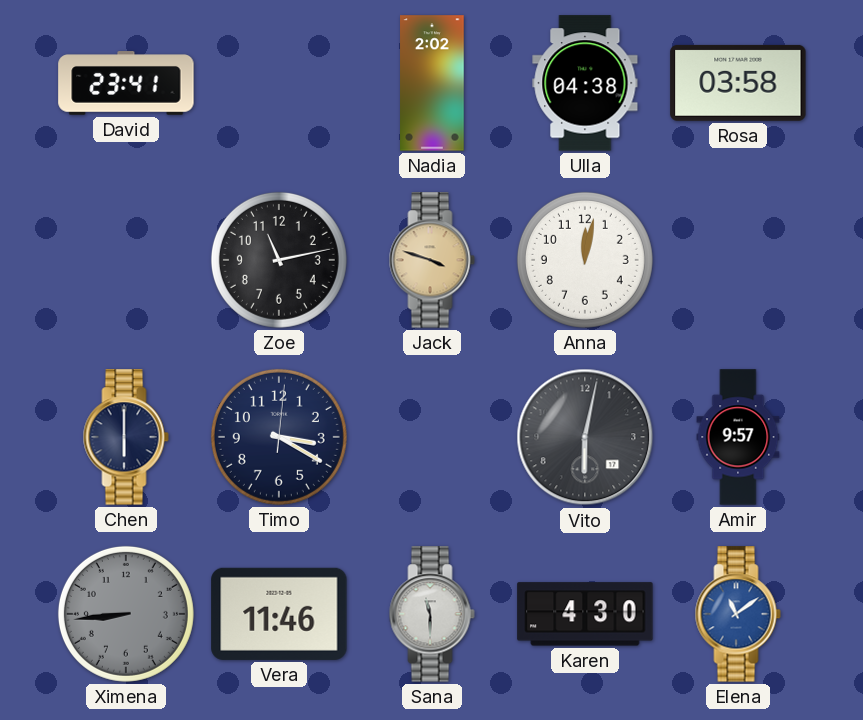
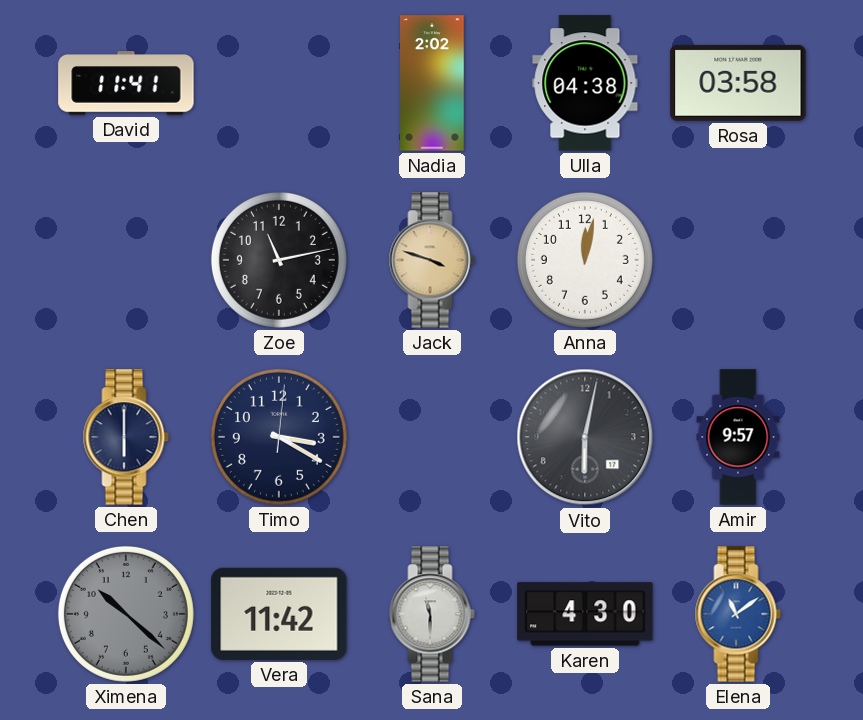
David: 23:41 -> 11:41 (126, 83)
Ximena: 8:44 -> 10:22 (126, 614)
Vera: 11:46 -> 11:42 (279, 614)
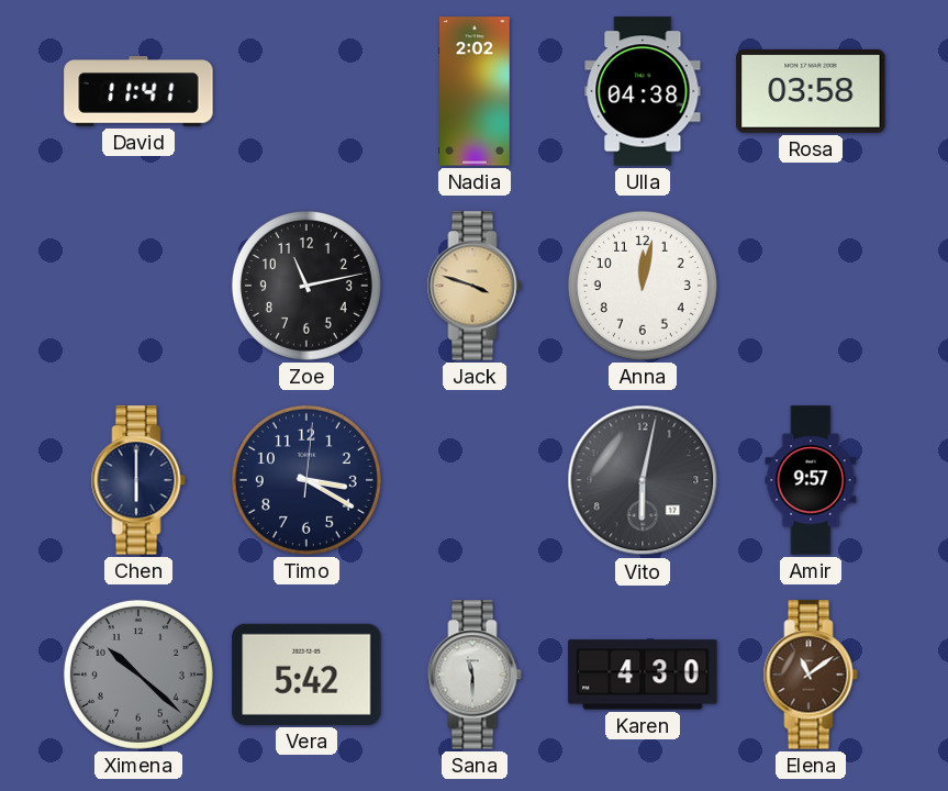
Vera: 11:42 -> 5:42 (306, 675)
Elena dial: blue -> brown (811, 675)
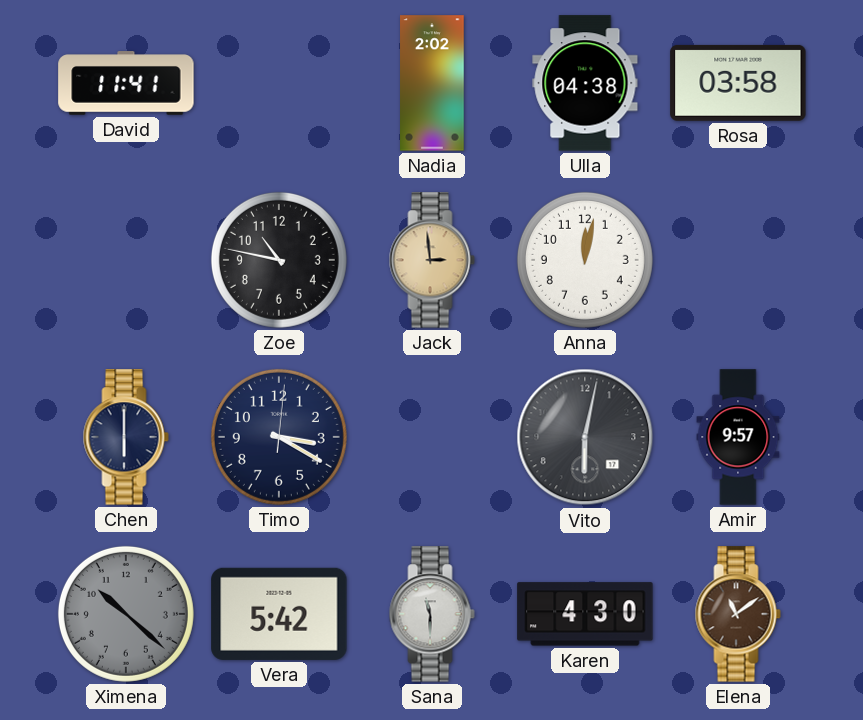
Zoe: 11:13 -> 10:47 (279, 260)
Jack: 3:48 -> 2:59 (432, 260)
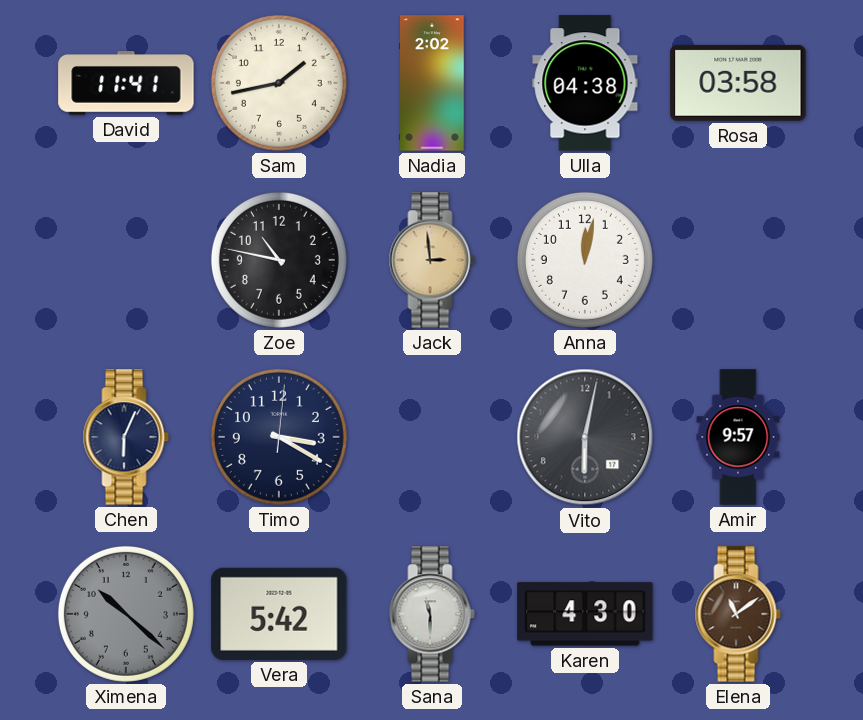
Sam: none -> 1:43 (279, 83)
Chen: 6:00 -> 6:04 (126, 437)
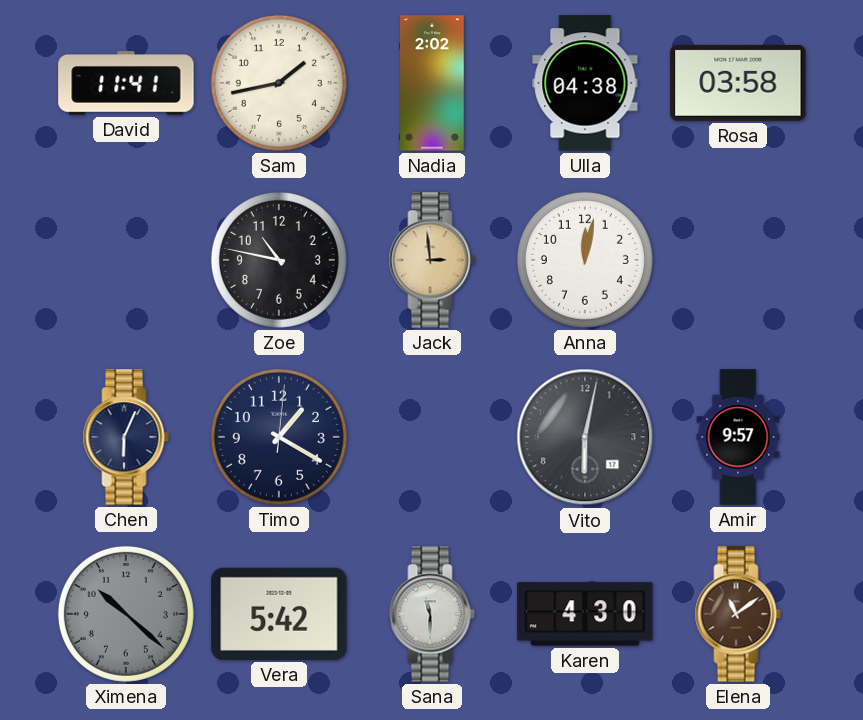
Timo: 3:20 -> 1:20 (279, 437)
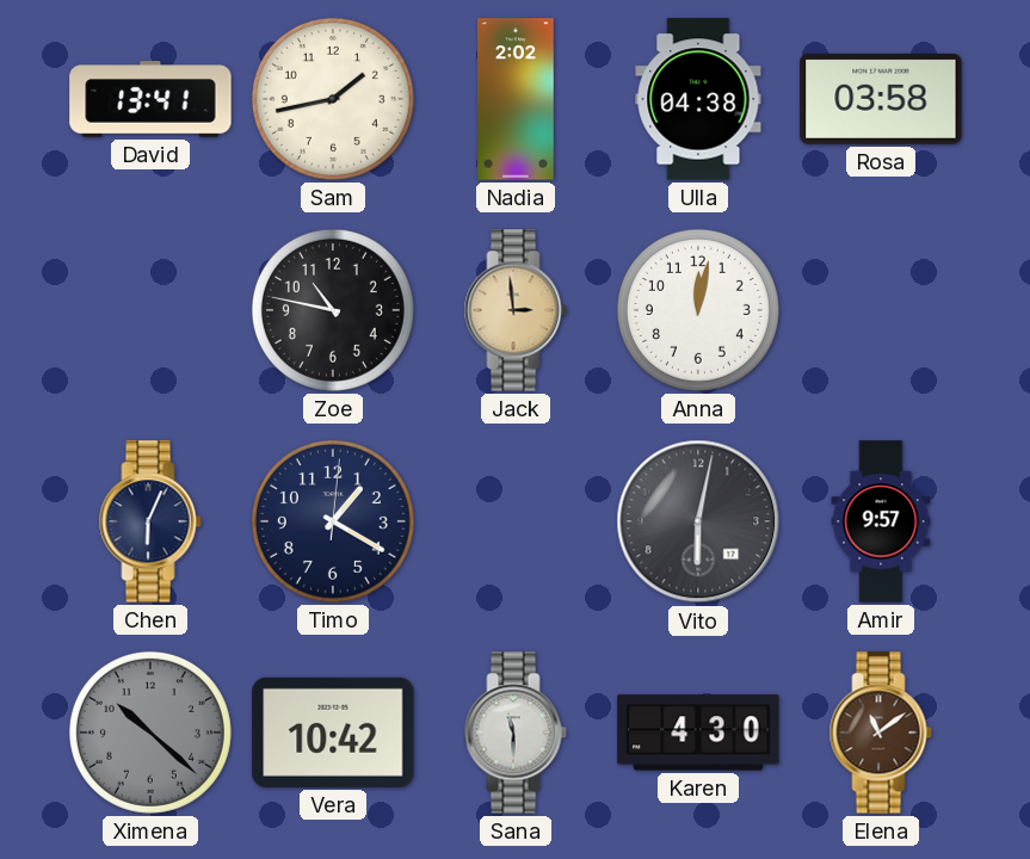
David: 11:41 -> 13:41 (150, 99)
Vera: 5:42 -> 10:42 (333, 733)
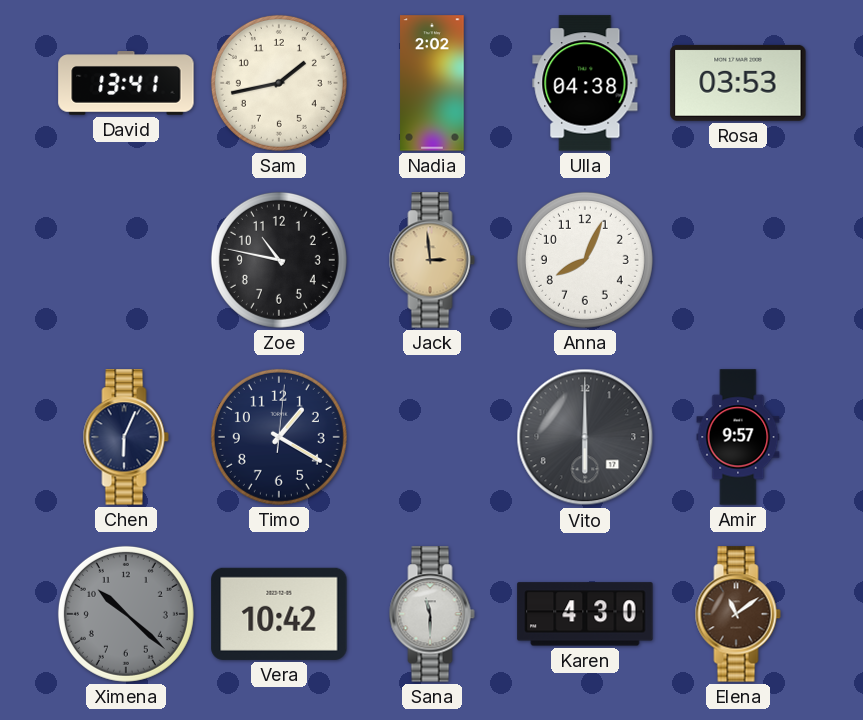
Rosa: 03:58 -> 03:53 (738, 83)
Anna: 12:02 -> 8:04 (585, 260)
Vito: 6:02 -> 6:00 (585, 437)
